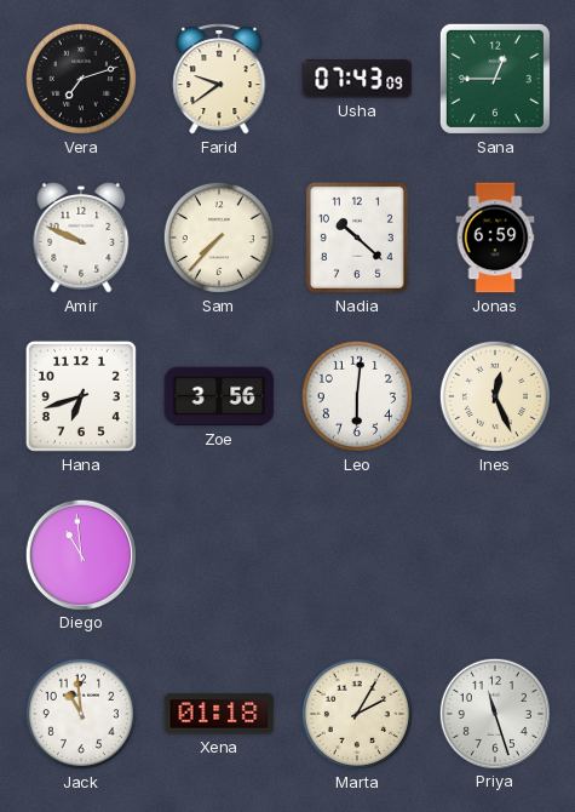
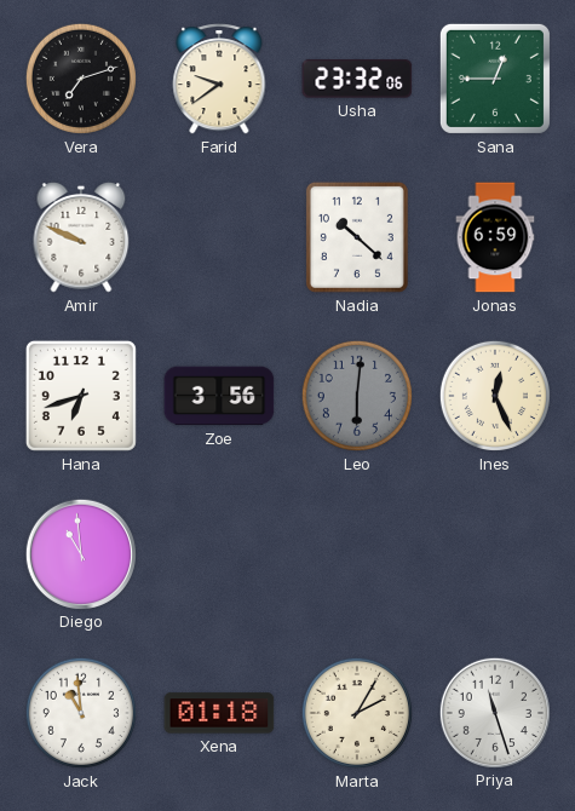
Usha: 07:43 -> 23:32 (357, 79)
Sam: 7:37 -> none (219, 238)
Leo dial: white -> grey (357, 396)
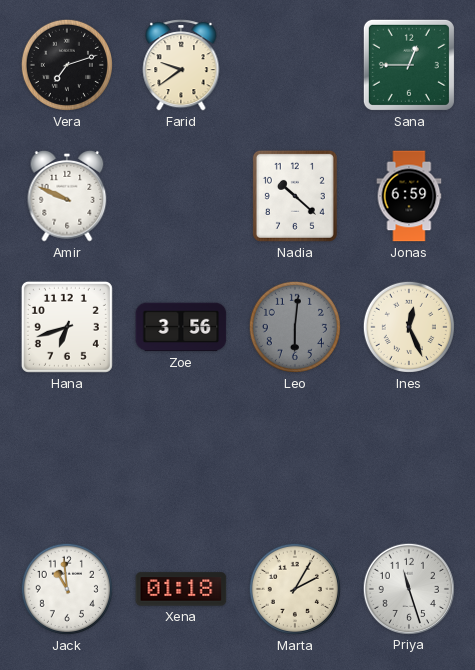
Usha: 23:32 -> none (357, 79)
Diego: 10:59 -> none (80, 553)
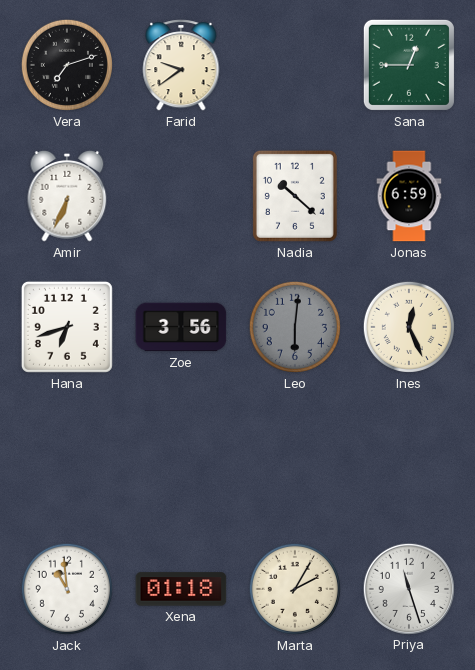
Amir: 9:49 -> 6:34 (67, 196)
